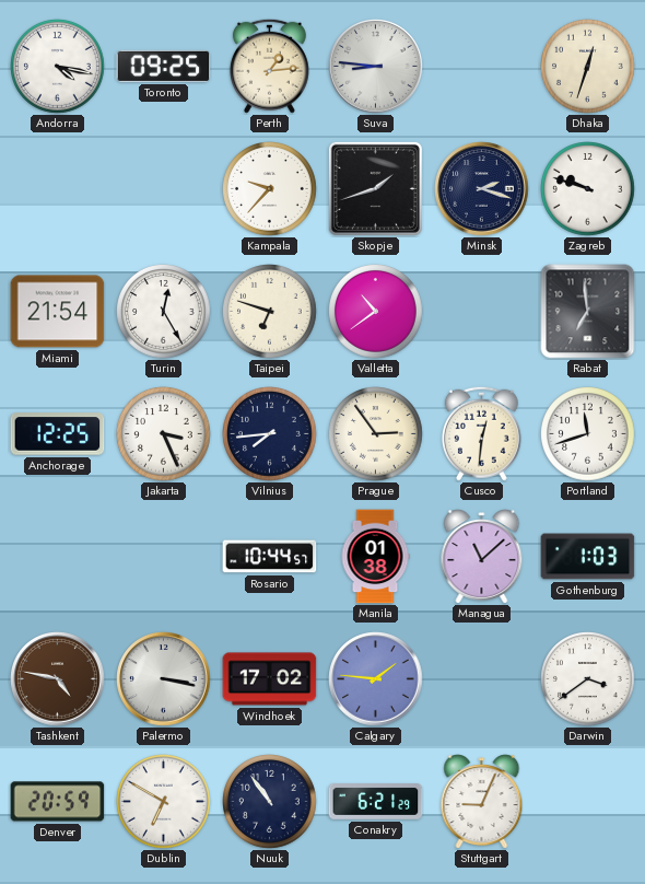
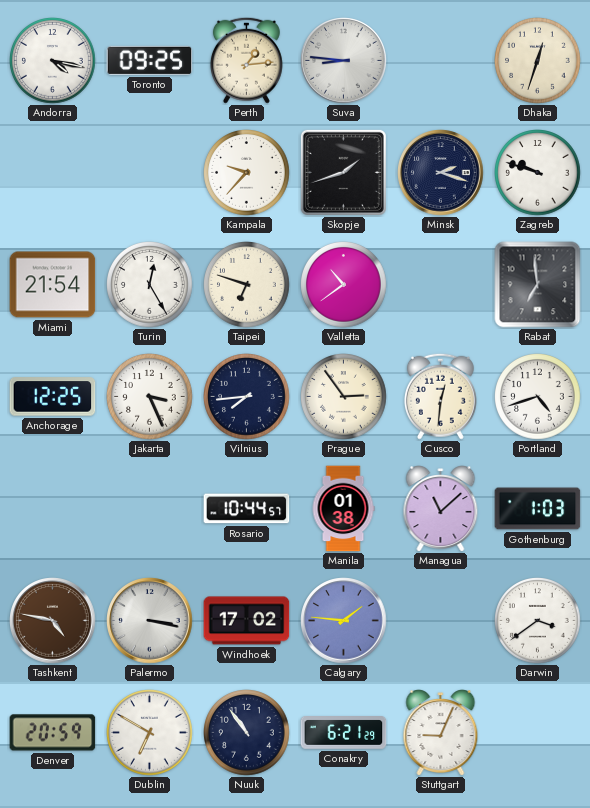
Portland: 11:42 -> 4:42 (538, 397)
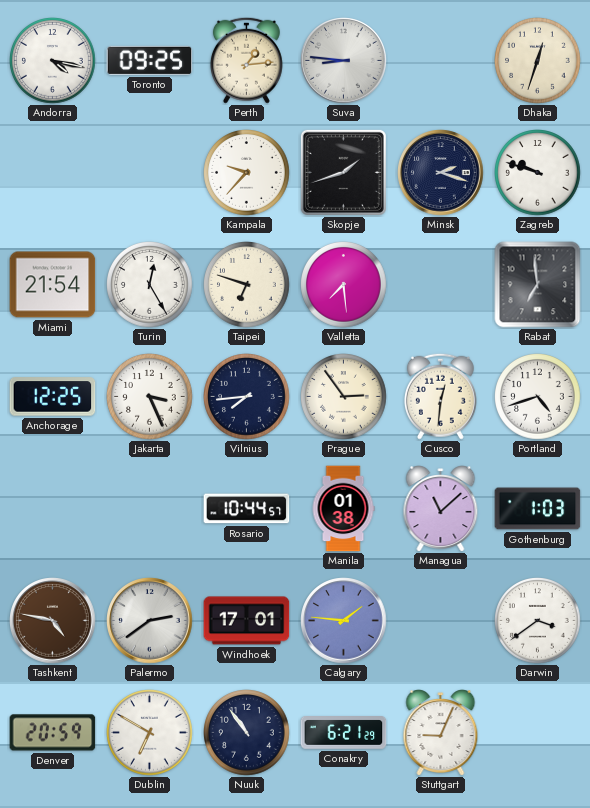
Valletta: 10:39 -> 7:29 (344, 285)
Palermo: 3:17 -> 2:39 (150, 621)
Windhoek: 17:02 -> 17:01 (247, 621)
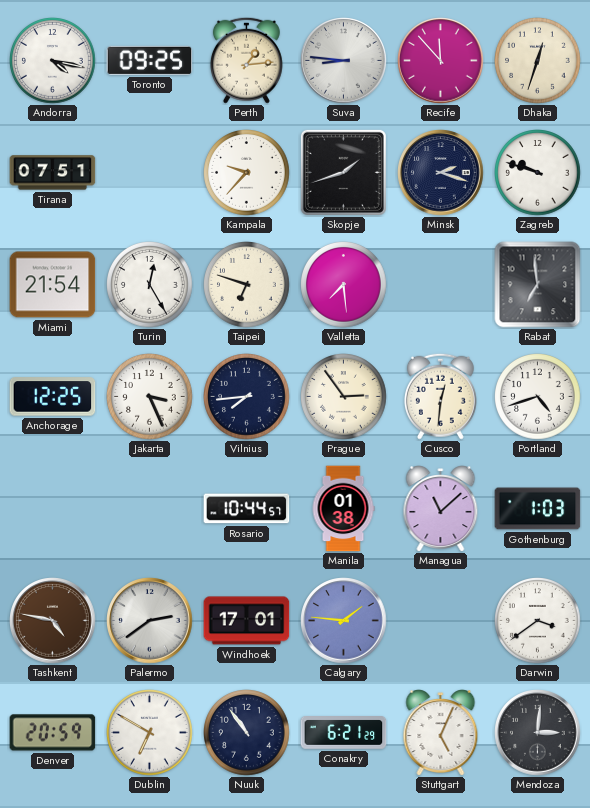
Recife: none -> 11:53 (441, 61)
Tirana: none -> 07:51 (53, 173)
Stuttgart: 9:04 -> 5:04 (441, 733)
Mendoza: none -> 3:01 (538, 733)
